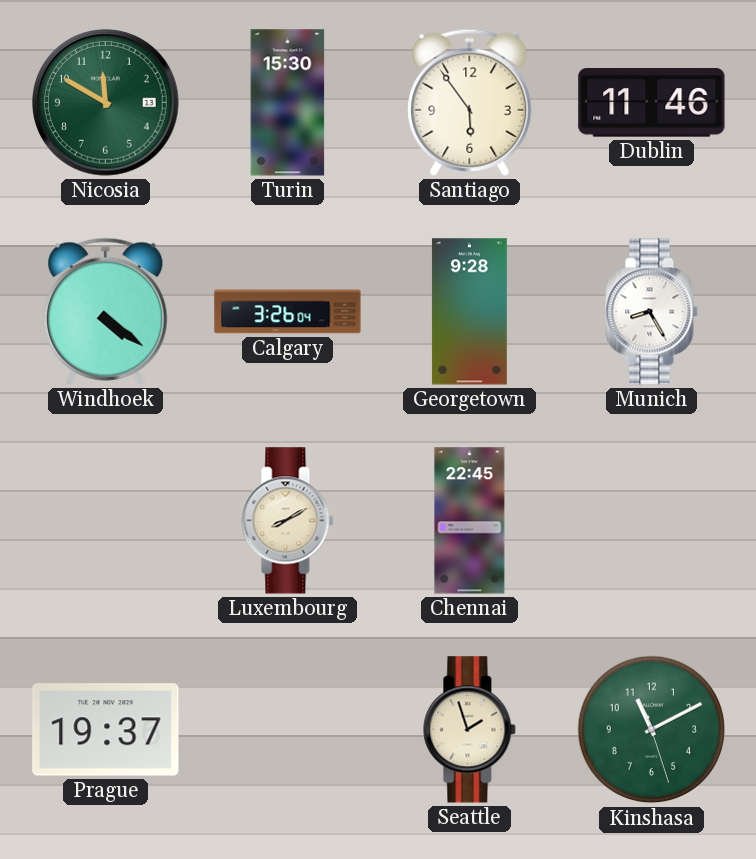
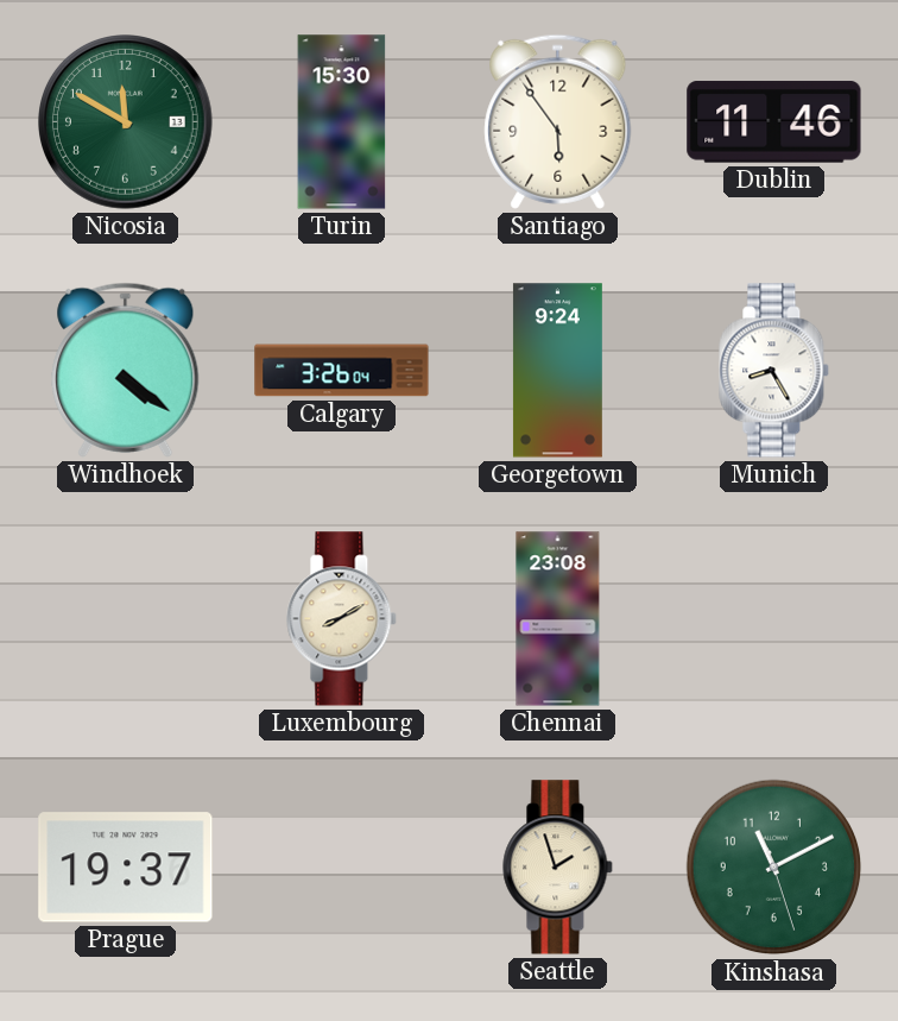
Georgetown: 9:28 -> 9:24 (557, 371)
Chennai: 22:45 -> 23:08 (558, 619)
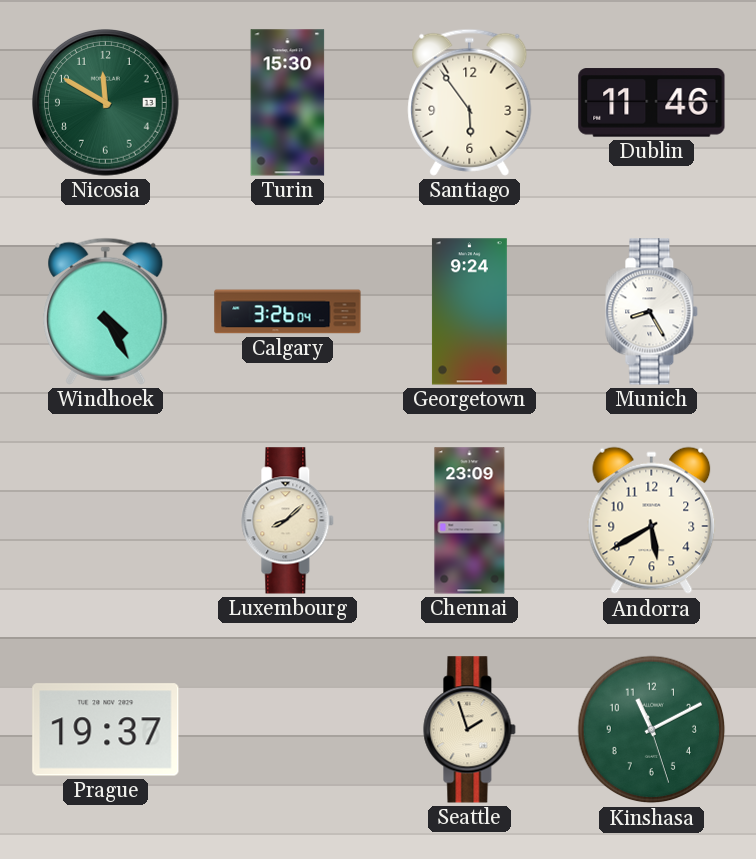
Windhoek: 4:21 -> 4:25 (106, 311)
Luxembourg: 8:10 -> 8:08 (288, 521)
Chennai: 23:08 -> 23:09 (470, 521)
Andorra: none -> 5:40 (652, 521)
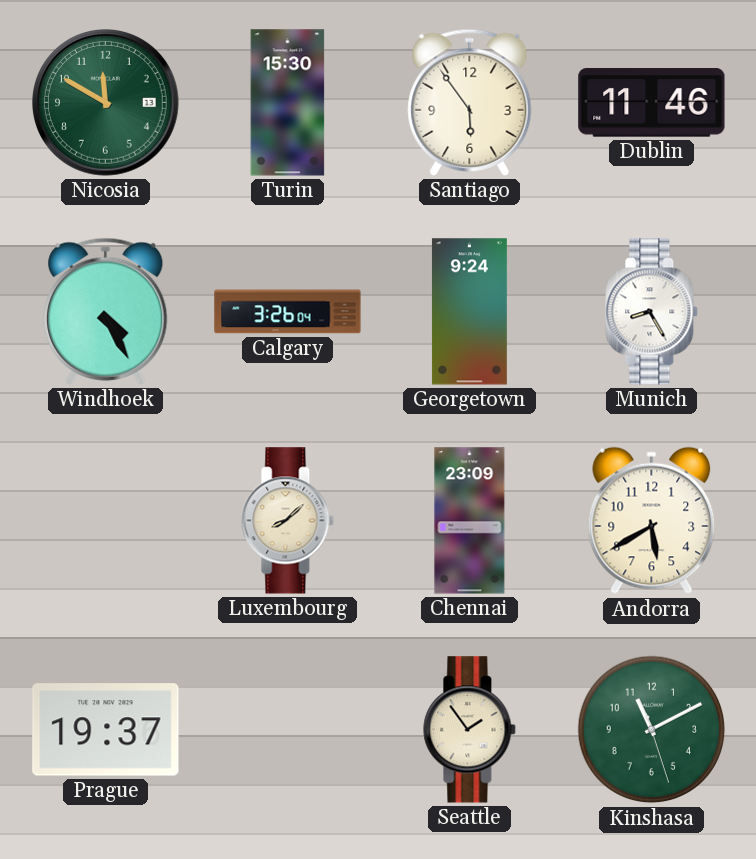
Seattle: 1:57 -> 1:54 (470, 730)
